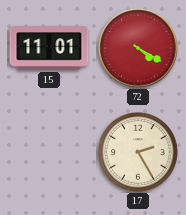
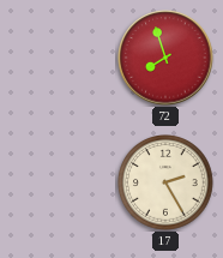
15: 11:01 -> none (49, 48)
72: 4:20 -> 7:57 (165, 58)
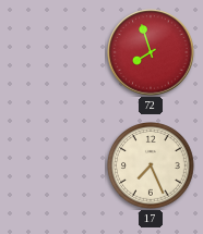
17: 2:25 -> 7:26 (151, 165)
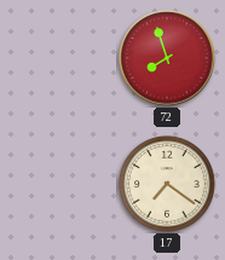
17: 7:26 -> 7:21 (167, 184)
